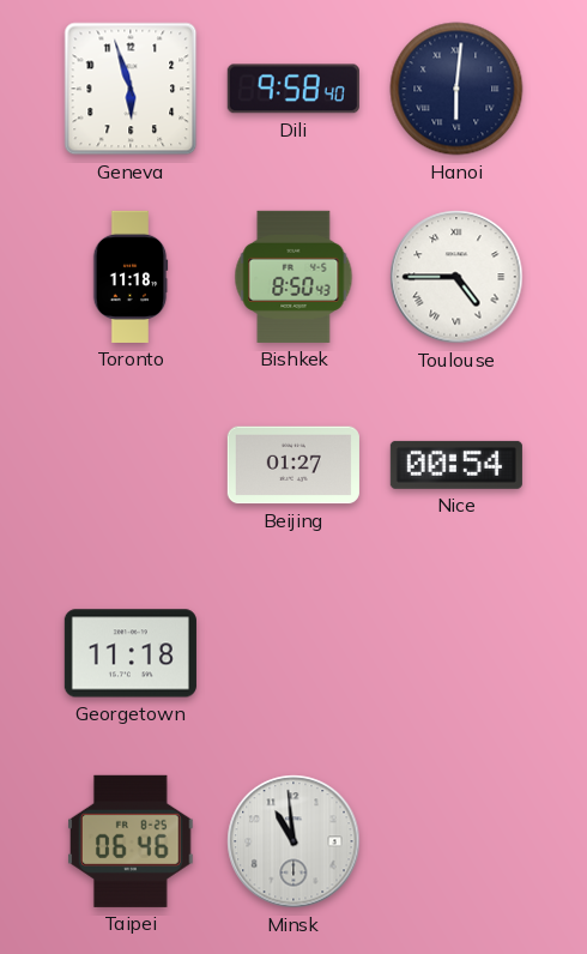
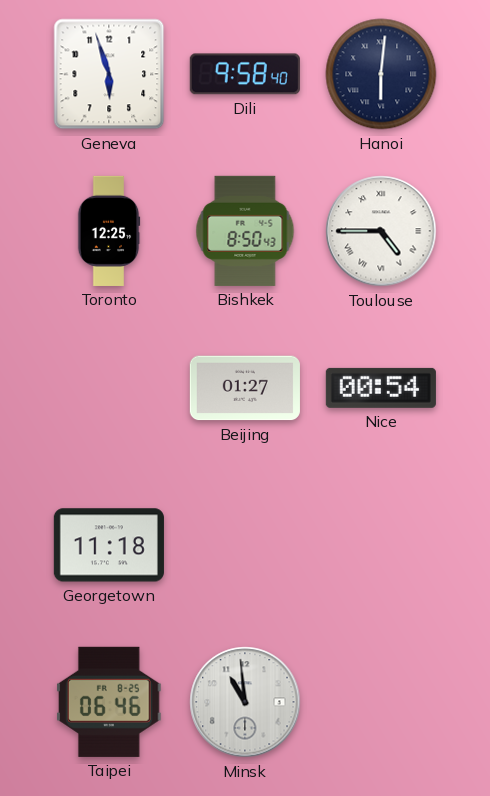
Toronto: 11:18 -> 12:25 (109, 231)
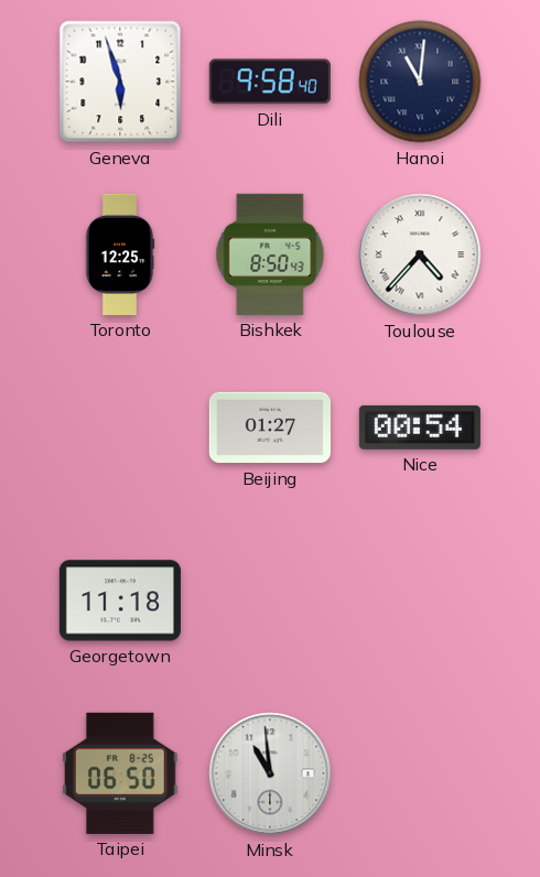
Hanoi: 6:01 -> 11:01 (420, 82)
Toulouse: 4:45 -> 4:37 (420, 255)
Taipei: 06:46 -> 06:50 (121, 773)
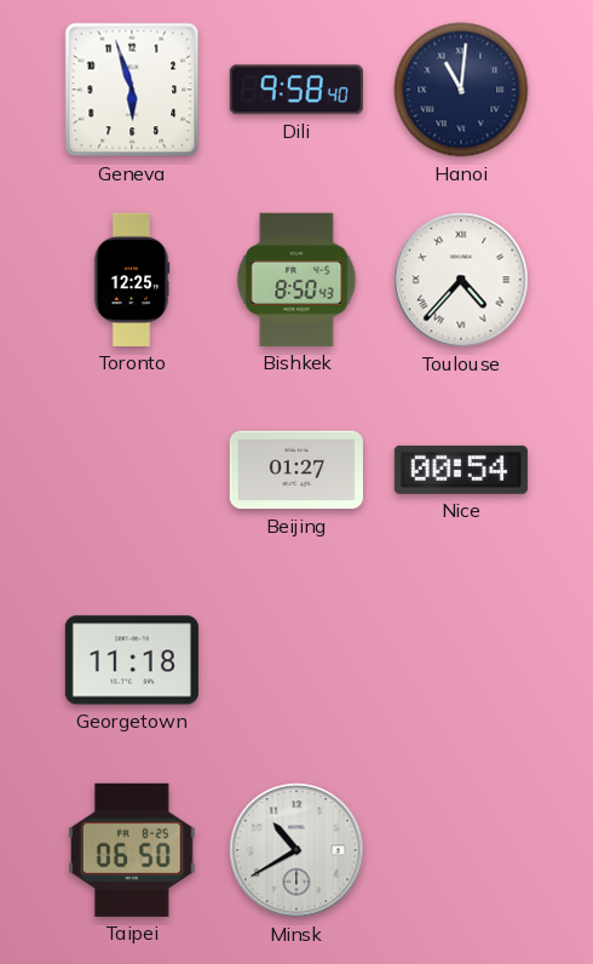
Minsk: 10:59 -> 10:40 (296, 850)
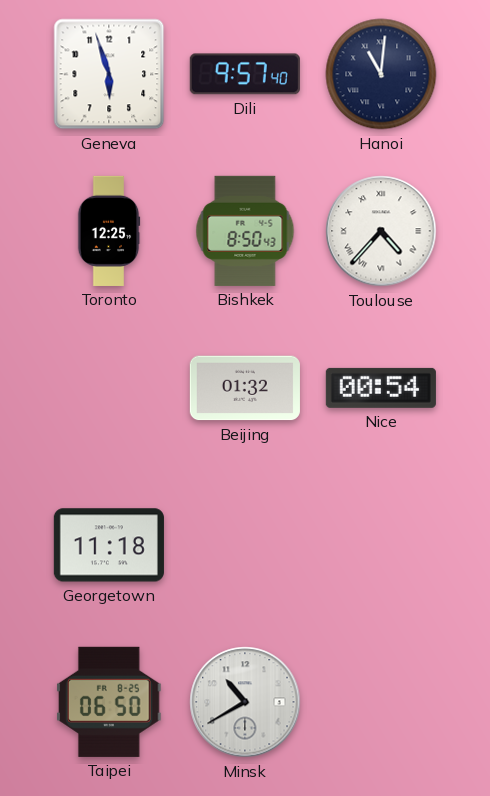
Dili: 9:58 -> 9:57 (245, 74)
Beijing: 01:27 -> 01:32 (245, 388)
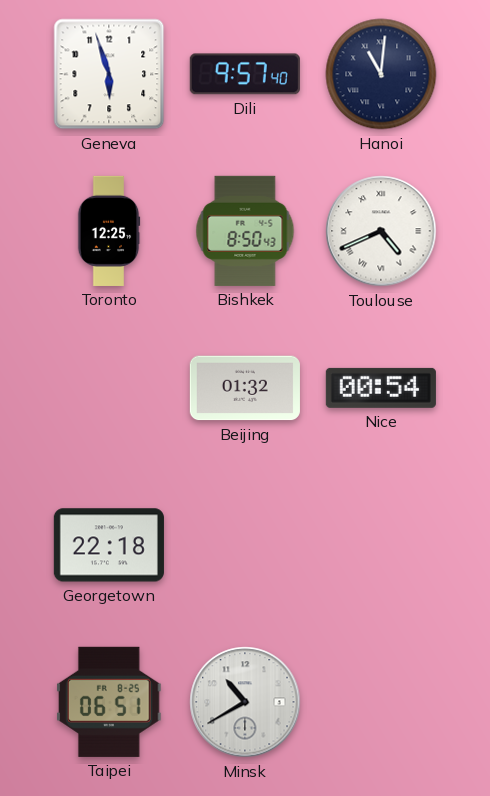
Toulouse: 4:37 -> 4:41 (381, 231)
Georgetown: 11:18 -> 22:18 (109, 545)
Taipei: 06:50 -> 06:51 (110, 702)
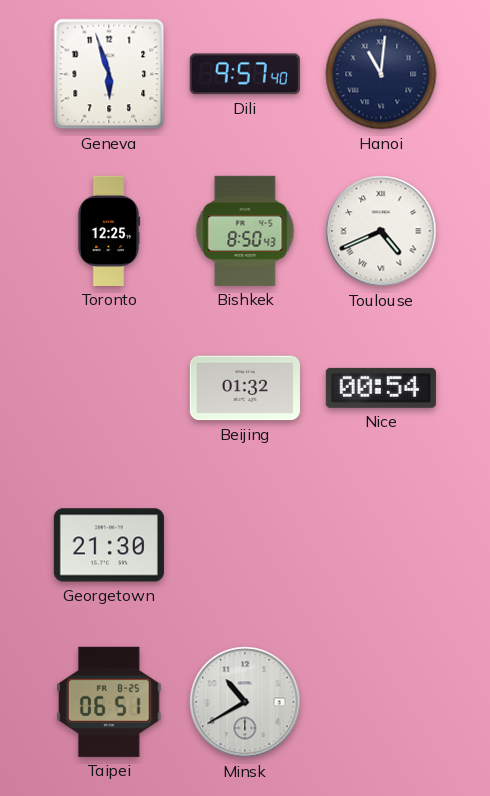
Georgetown: 22:18 -> 21:30 (109, 545)
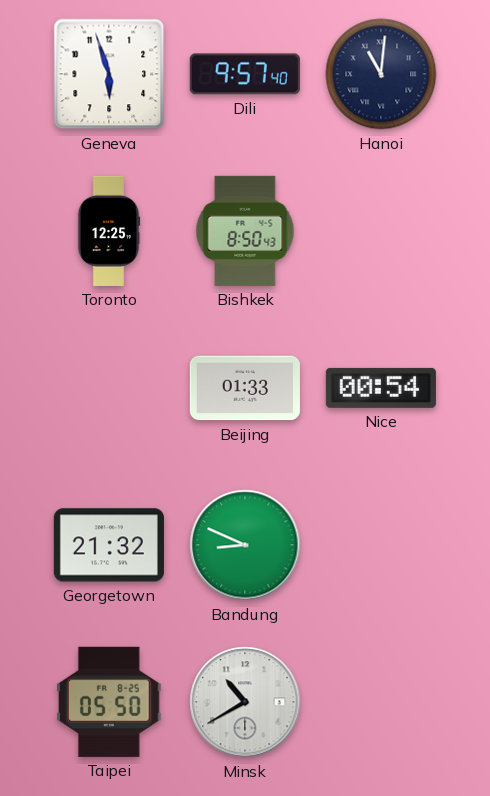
Toulouse: 4:41 -> none (381, 231)
Beijing: 01:32 -> 01:33 (245, 388)
Georgetown: 21:30 -> 21:32 (109, 545)
Bandung: none -> 8:49 (245, 545)
Taipei: 06:51 -> 05:50 (110, 702)
